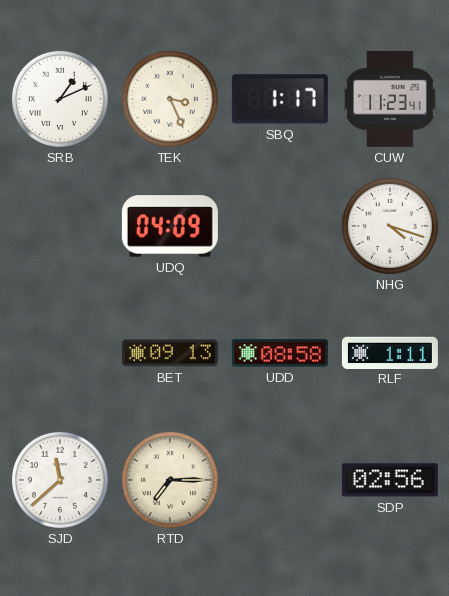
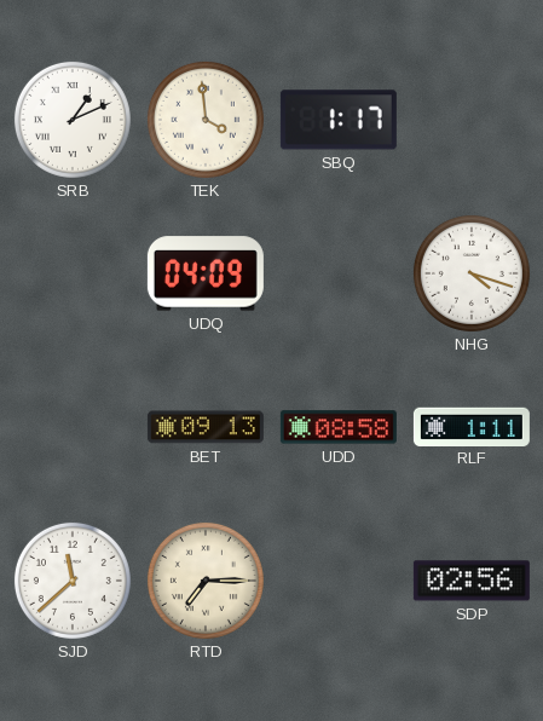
TEK: 3:26 -> 3:59 (206, 120)
CUW: 11:23 -> none (390, 99)
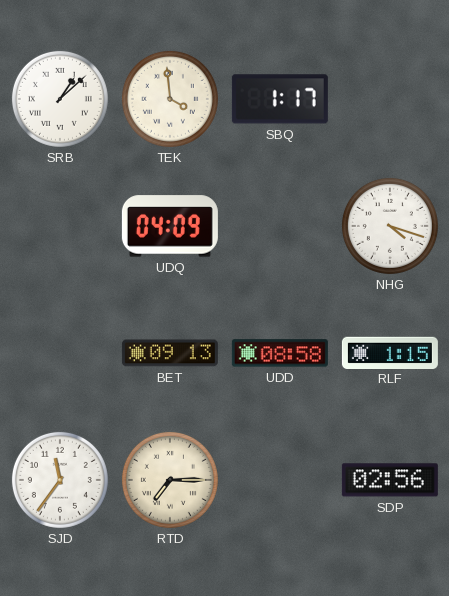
SRB: 1:11 -> 1:08 (60, 99)
RLF: 1:11 -> 1:15 (390, 352)
SJD: 11:38 -> 11:36 (60, 480)
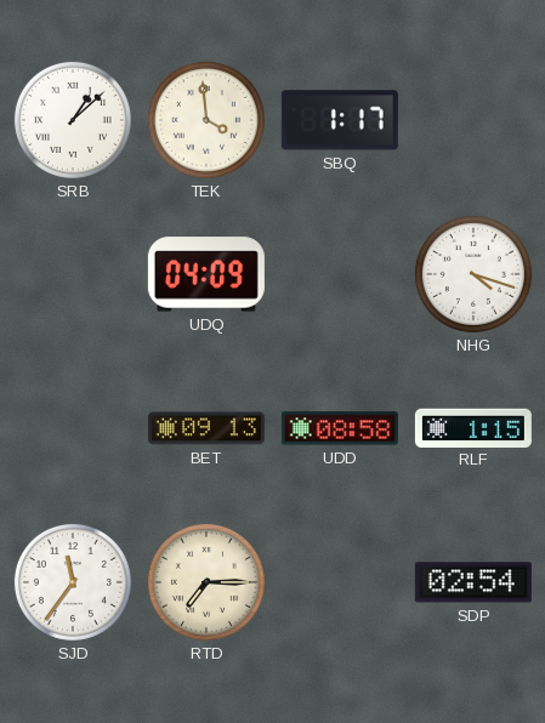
SDP: 02:56 -> 02:54 (473, 582)
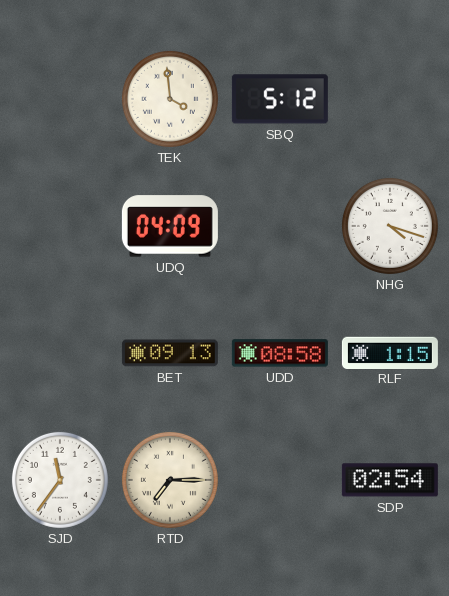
SRB: 1:08 -> none (73, 120)
SBQ: 1:17 -> 5:12 (280, 99)
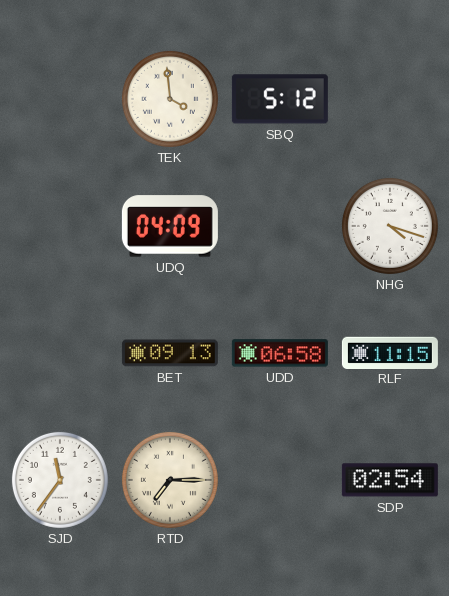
UDD: 08:58 -> 06:58 (280, 353)
RLF: 1:15 -> 11:15 (390, 352)
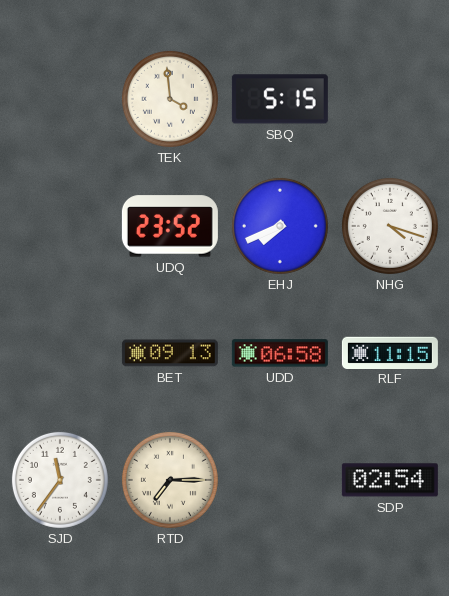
SBQ: 5:12 -> 5:15 (280, 99)
UDQ: 04:09 -> 23:52 (170, 226)
EHJ: none -> 7:41 (280, 226)
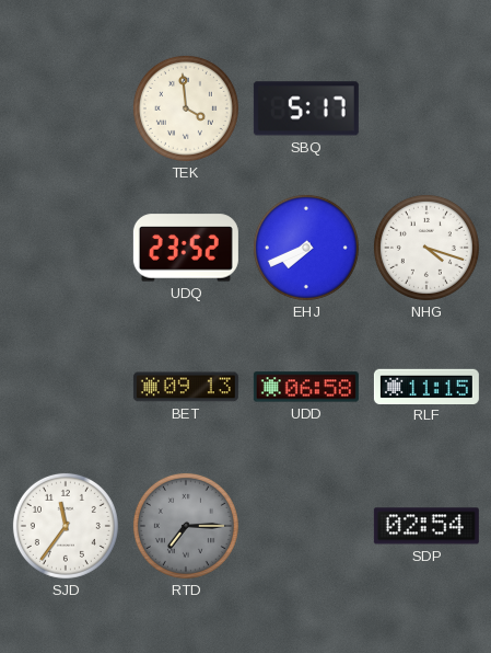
SBQ: 5:15 -> 5:17 (306, 108)
RTD dial: cream -> grey (186, 526)
